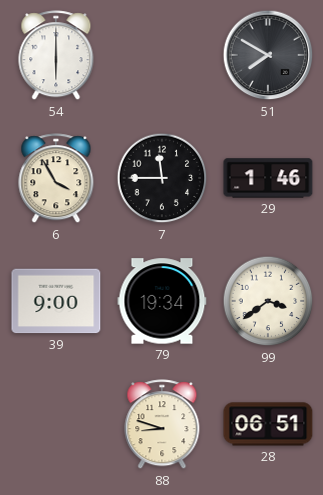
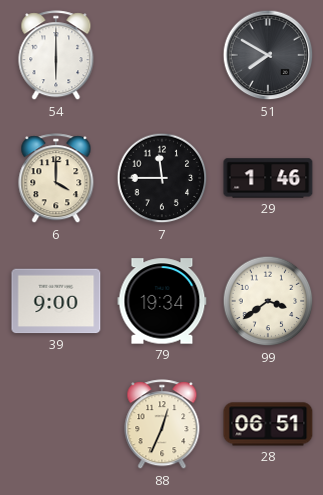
6: 3:55 -> 4:00 (56, 179)
88: 8:48 -> 12:34 (162, 425)
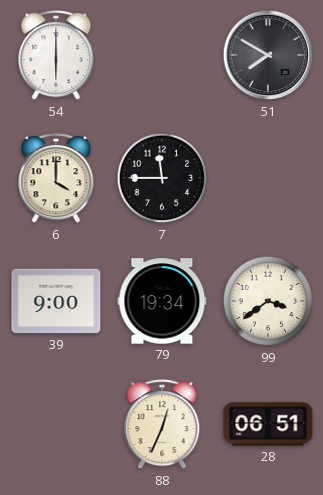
29: 1:46 -> none (268, 178)
